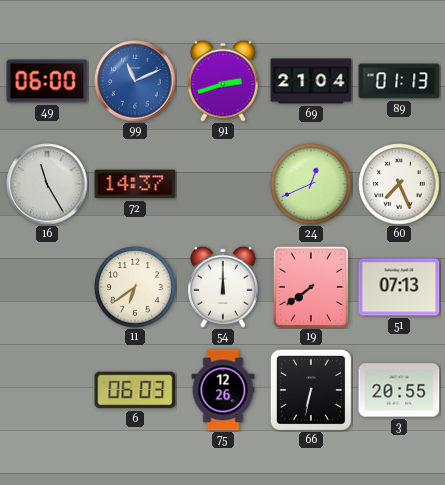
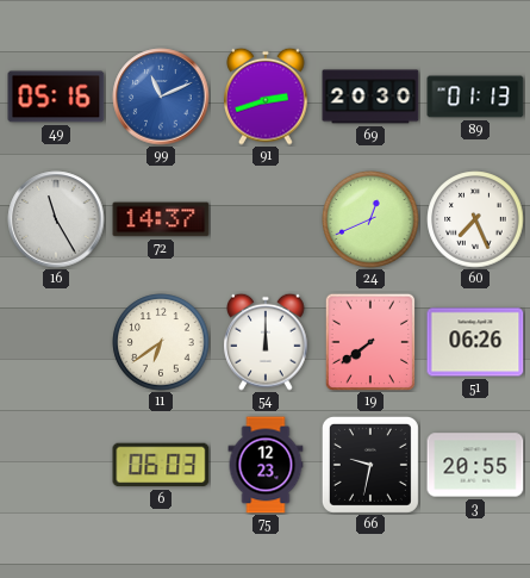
49: 06:00 -> 05:16 (56, 97)
69: 21:04 -> 20:30 (370, 97)
51: 07:13 -> 06:26 (475, 342)
75: 12:26 -> 12:23 (266, 465)
66: 6:32 -> 9:32 (370, 465)
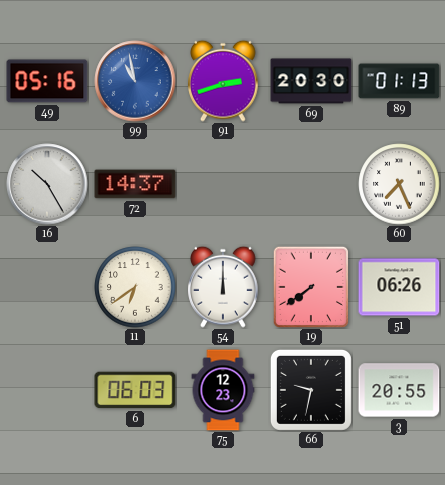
99: 11:11 -> 10:58 (135, 81)
16: 11:25 -> 10:25 (47, 184)
24: 12:41 -> none (370, 219)
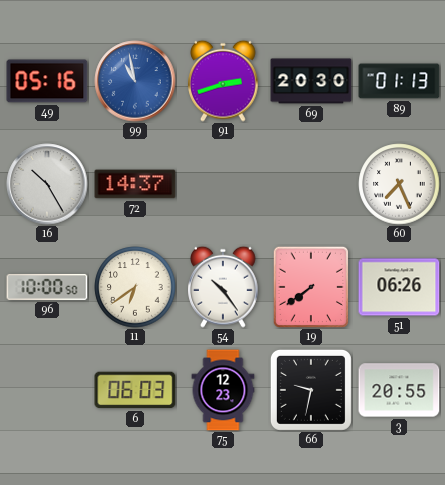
96: none -> 10:00 (47, 287)
54: 12:00 -> 10:24 (224, 287)
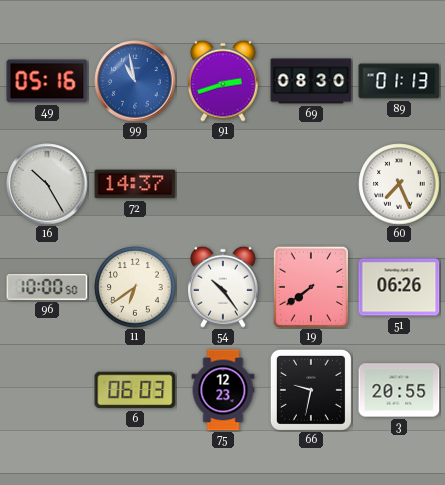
69: 20:30 -> 08:30 (311, 81)
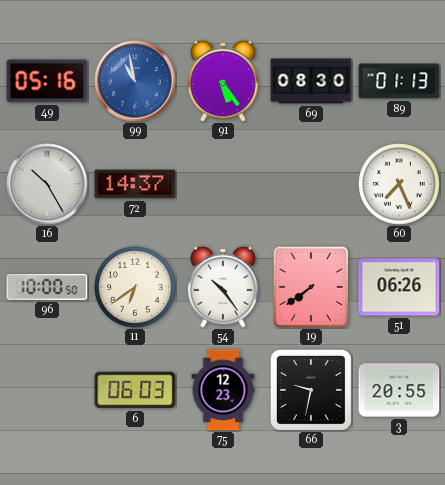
91: 2:42 -> 5:24 (224, 81)
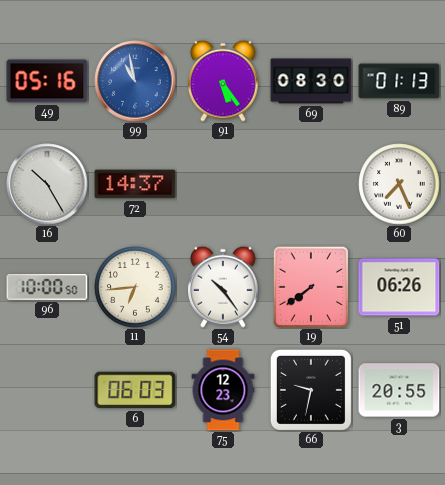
11: 6:39 -> 6:44 (135, 287)
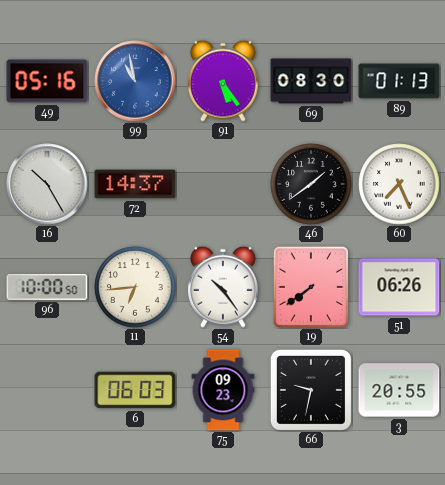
46: none -> 1:39 (311, 184)
75: 12:23 -> 09:23 (223, 390)
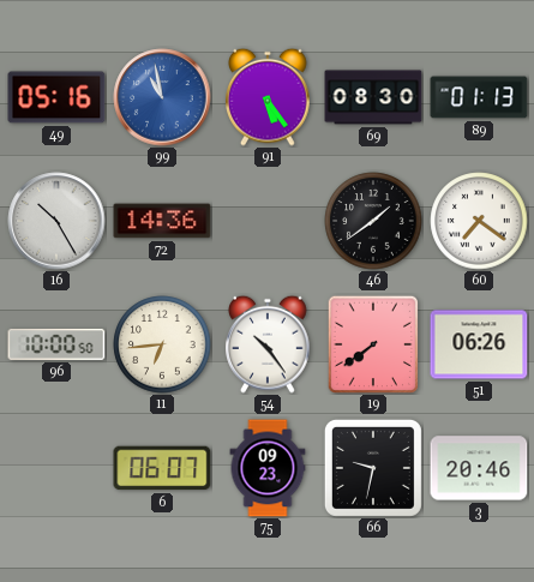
72: 14:37 -> 14:36 (162, 221)
60: 7:26 -> 7:21 (479, 221)
6: 06:03 -> 06:07 (162, 468)
3: 20:55 -> 20:46 (479, 468)
